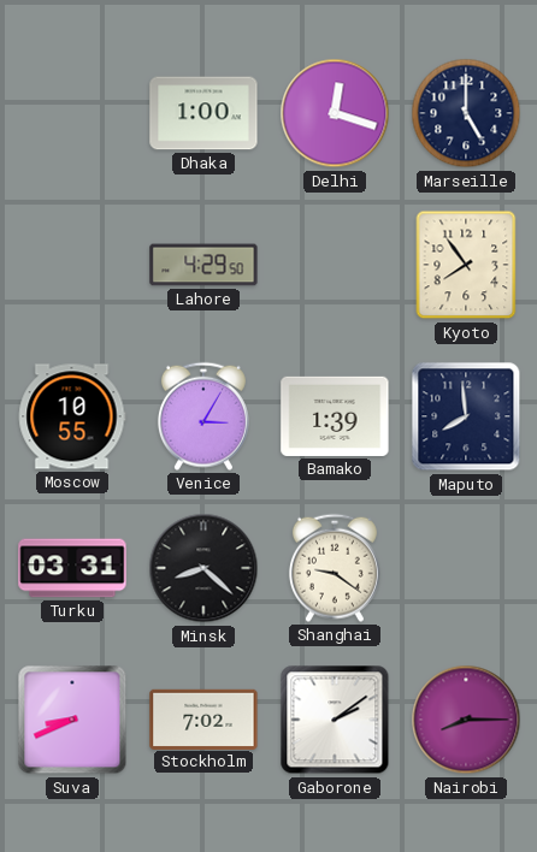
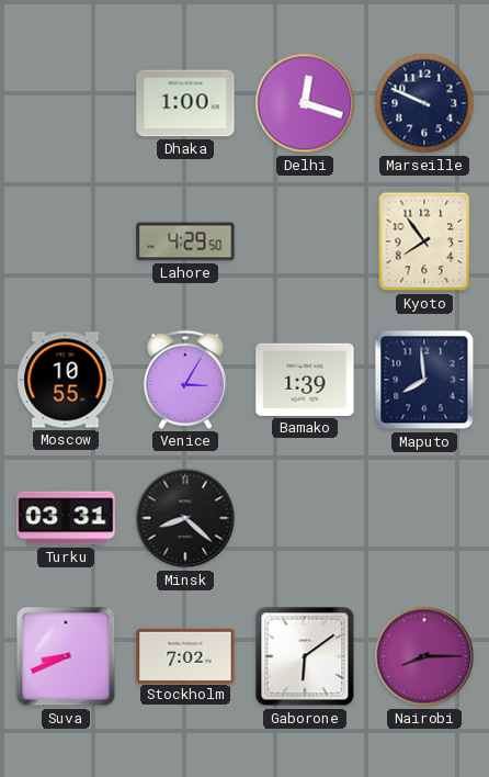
Marseille: 5:00 -> 9:49 (424, 103)
Shanghai: 9:21 -> none (335, 568)
Gaborone: 2:09 -> 6:09 (305, 656)
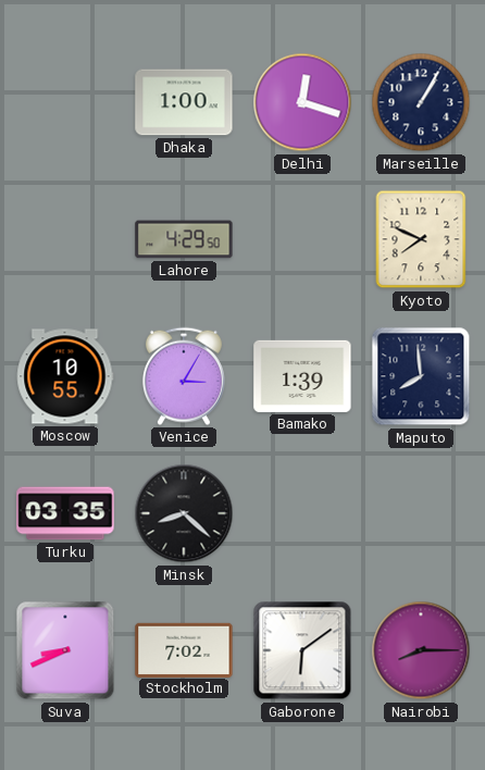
Marseille: 9:49 -> 1:05 (421, 102)
Kyoto: 7:54 -> 7:49 (421, 239)
Turku: 03:31 -> 03:35 (65, 513)
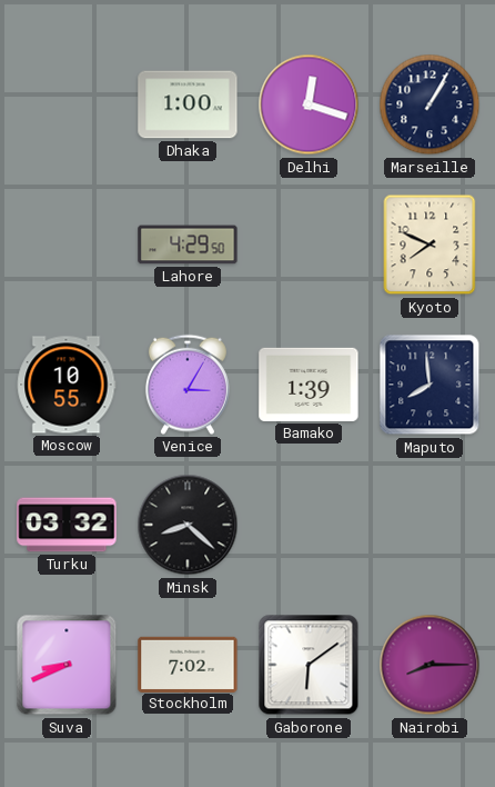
Turku: 03:35 -> 03:32 (67, 525)
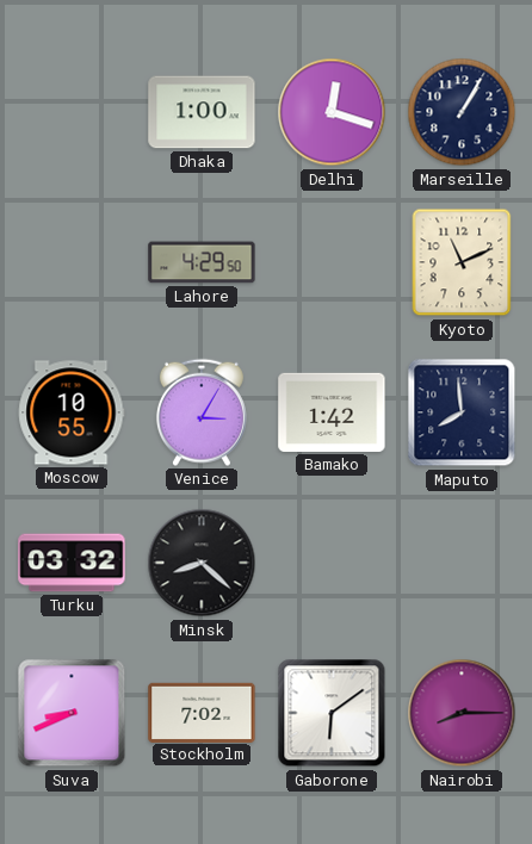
Kyoto: 7:49 -> 11:11 (462, 262)
Bamako: 1:39 -> 1:42 (332, 412)
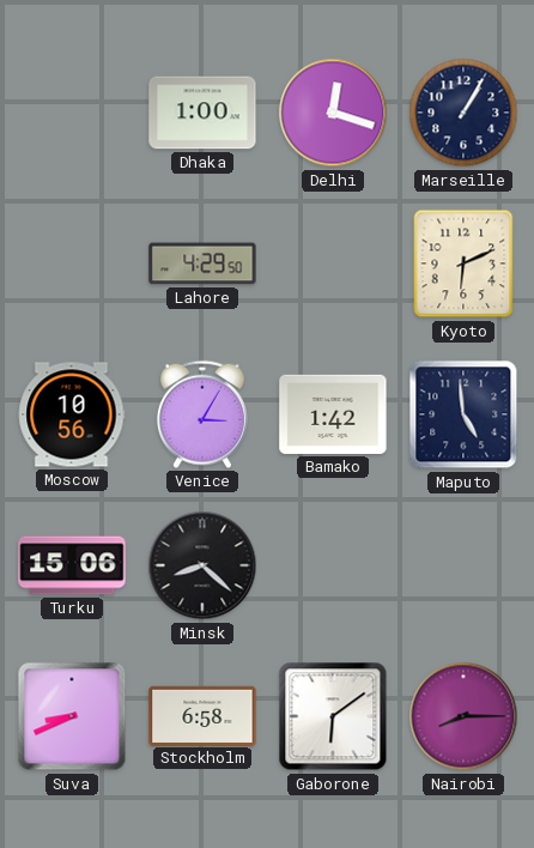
Kyoto: 11:11 -> 6:11 (463, 264)
Moscow: 10:55 -> 10:56 (72, 414)
Maputo: 7:59 -> 4:59 (463, 414)
Turku: 03:32 -> 15:06 (72, 565)
Stockholm: 7:02 -> 6:58 (202, 715)
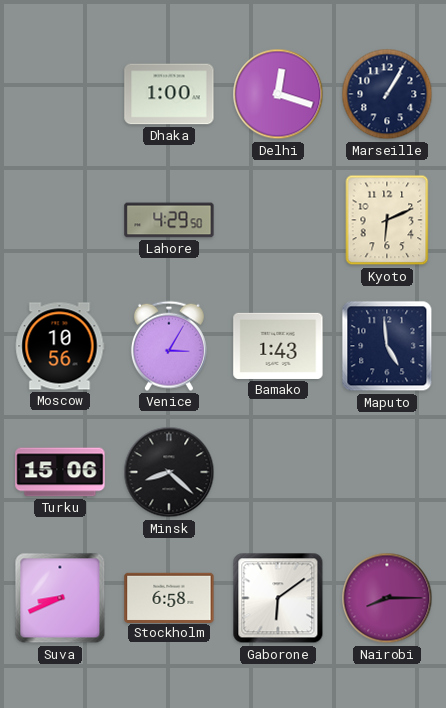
Bamako: 1:42 -> 1:43 (278, 346)
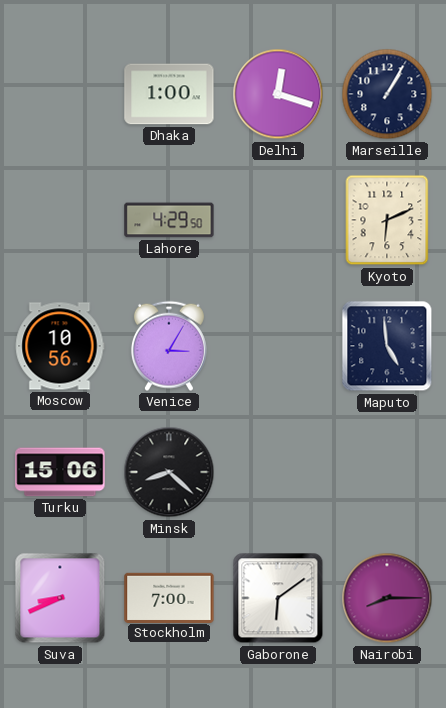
Bamako: 1:43 -> none (278, 346)
Stockholm: 6:58 -> 7:00 (169, 597)
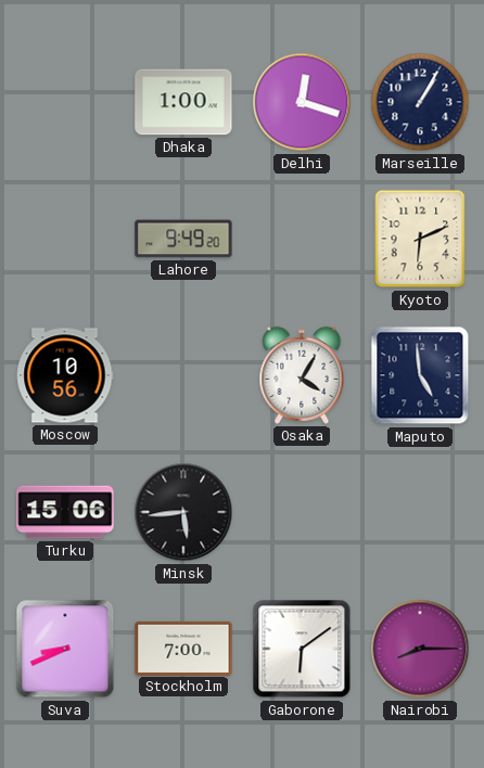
Lahore: 4:29 -> 9:49 (183, 239)
Venice: 3:05 -> none (169, 346)
Osaka: none -> 4:05 (302, 375)
Minsk: 8:22 -> 5:44 (183, 512)
